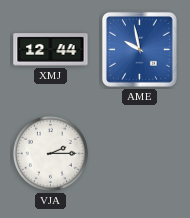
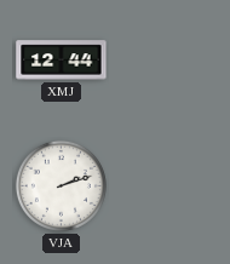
AME: 9:58 -> none (139, 49)
VJA: 2:15 -> 2:12 (61, 185)
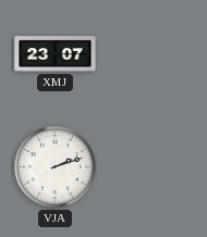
XMJ: 12:44 -> 23:07 (56, 54)
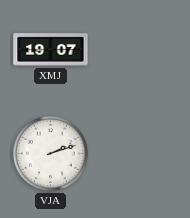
XMJ: 23:07 -> 19:07 (51, 50)
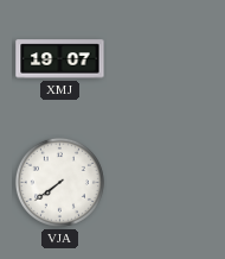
VJA: 2:12 -> 7:39 (59, 182)
